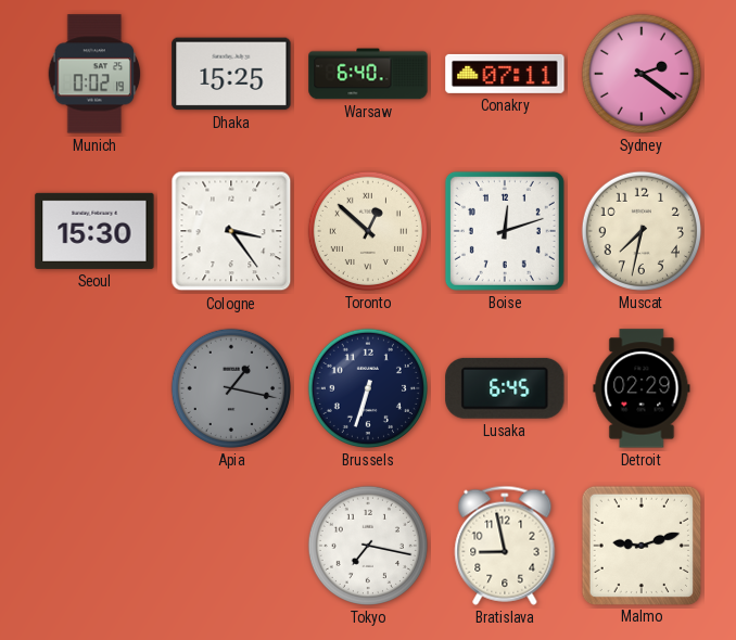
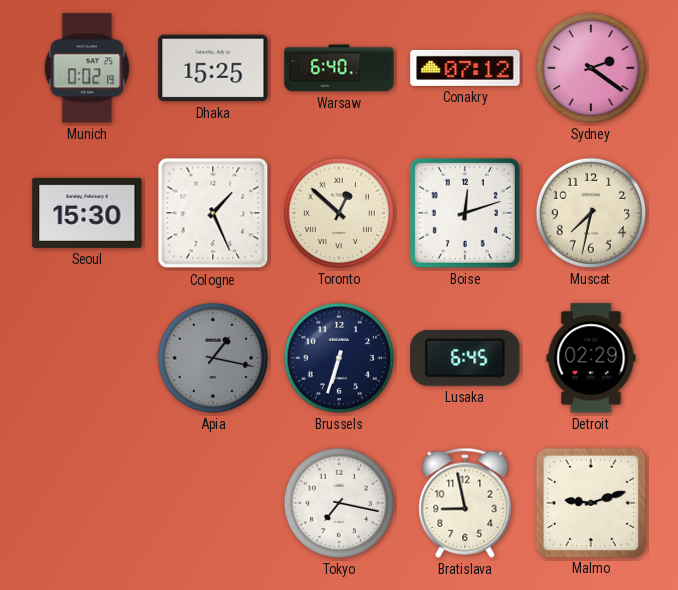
Conakry: 07:11 -> 07:12 (465, 68)
Cologne: 3:24 -> 1:26 (213, 213)
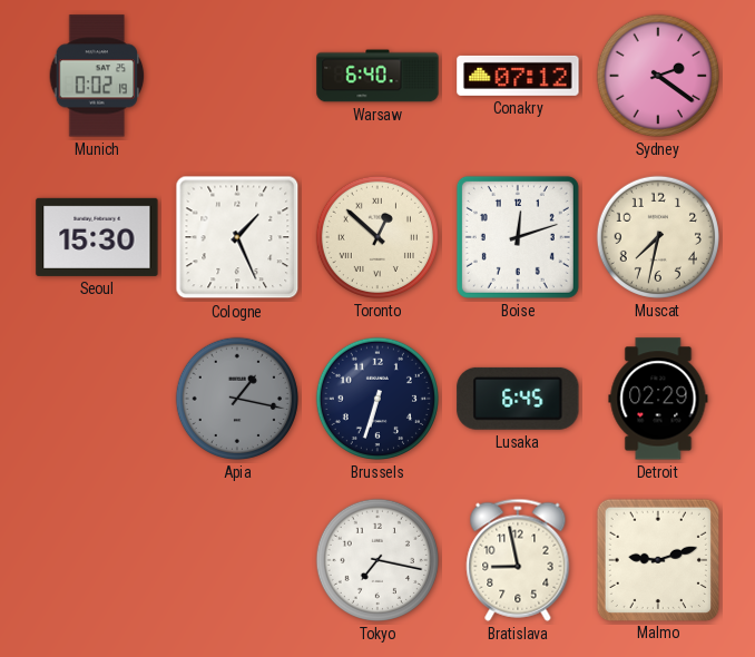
Dhaka: 15:25 -> none (213, 68)
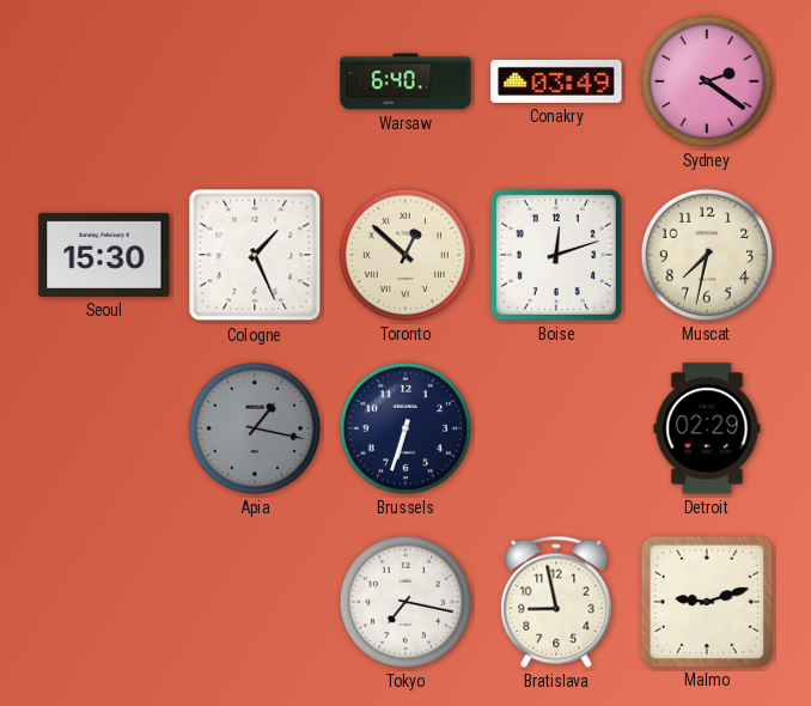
Munich: 0:02 -> none (97, 76)
Conakry: 07:12 -> 03:49 (556, 81)
Lusaka: 6:45 -> none (518, 399)
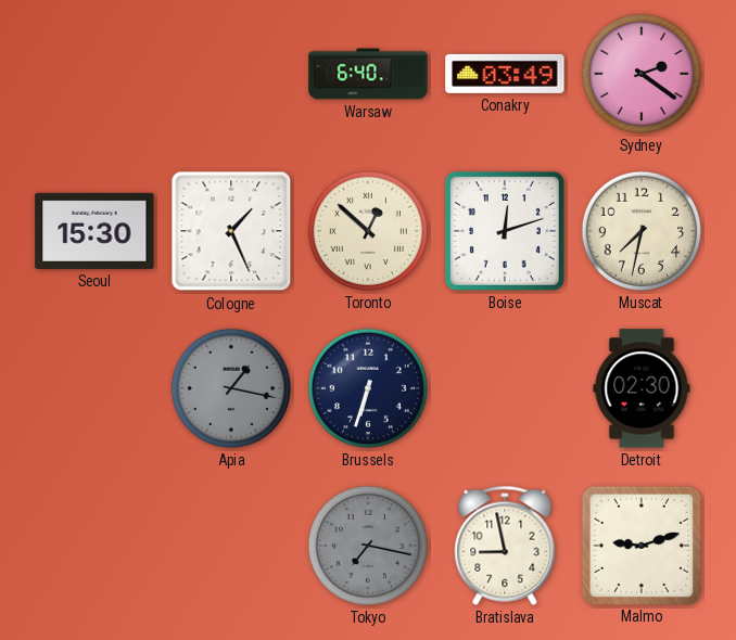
Detroit: 02:29 -> 02:30 (642, 388)
Tokyo dial: white -> grey (368, 546)
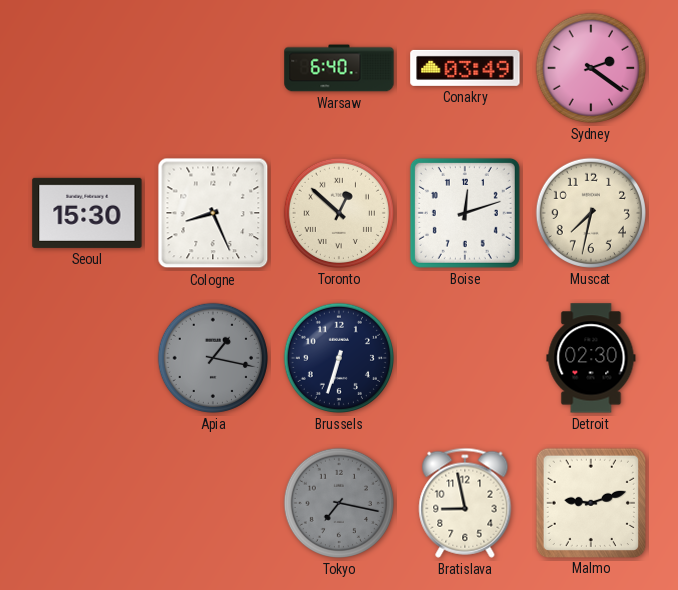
Cologne: 1:26 -> 8:26 (213, 213)
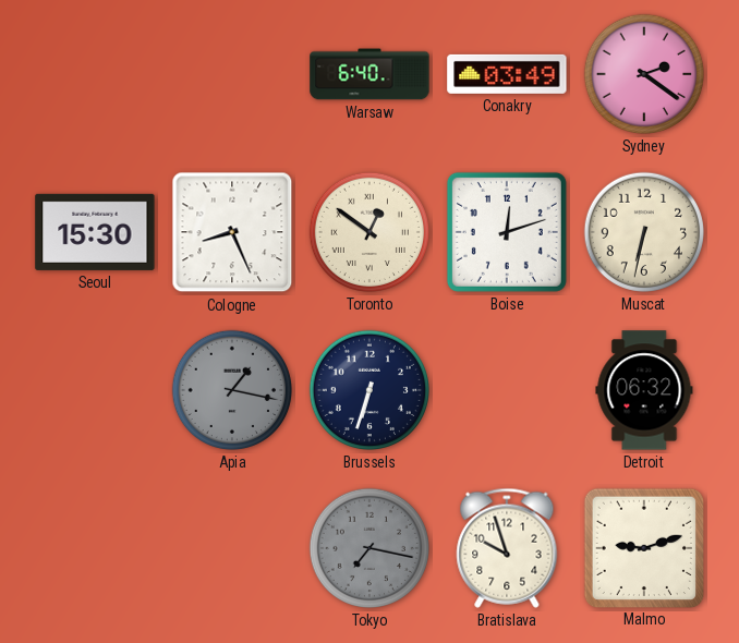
Toronto: 12:52 -> 12:51 (370, 232)
Muscat: 7:32 -> 6:32 (644, 232)
Detroit: 02:30 -> 06:32 (644, 390)
Bratislava: 8:58 -> 9:57 (507, 548)
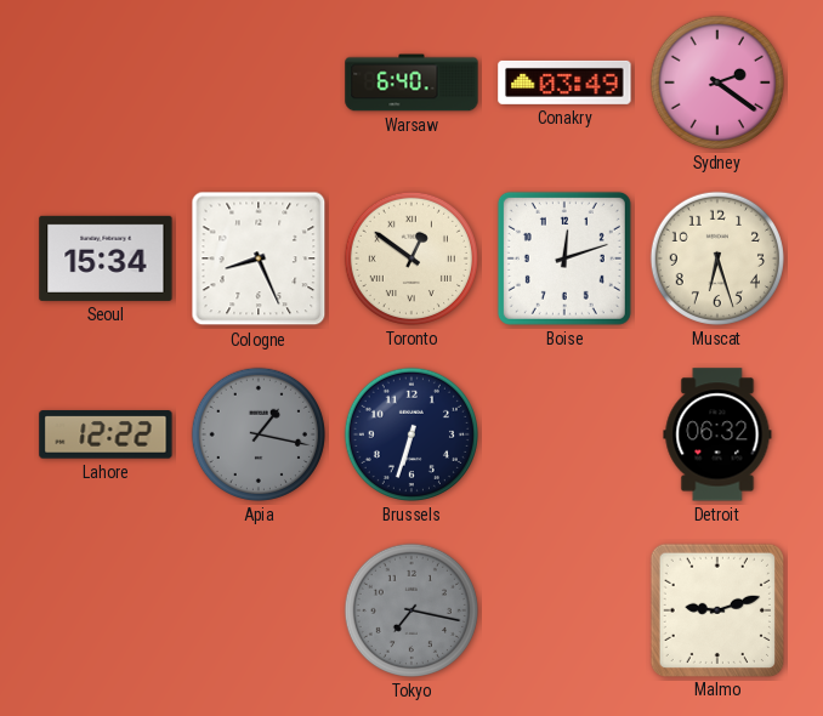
Seoul: 15:30 -> 15:34 (106, 258)
Muscat: 6:32 -> 6:27 (717, 258)
Lahore: none -> 12:22 (106, 434)
Bratislava: 9:57 -> none (507, 548)
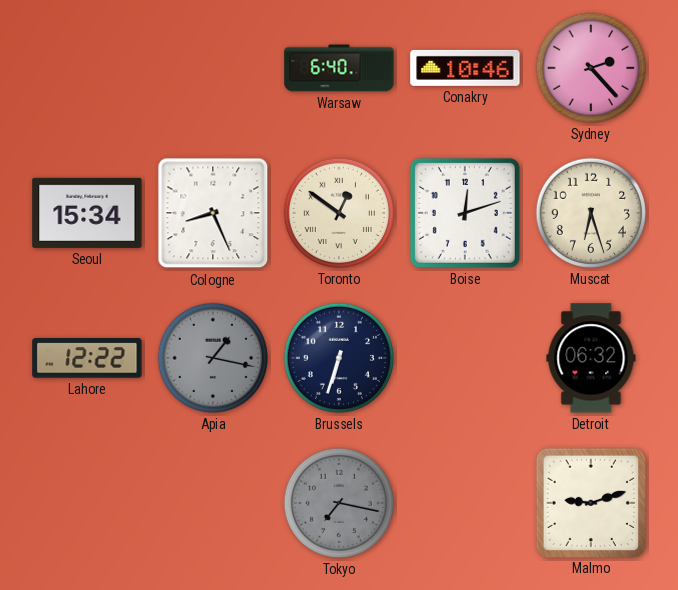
Conakry: 03:49 -> 10:46 (465, 68)
Sydney: 2:21 -> 2:23 (591, 68)
